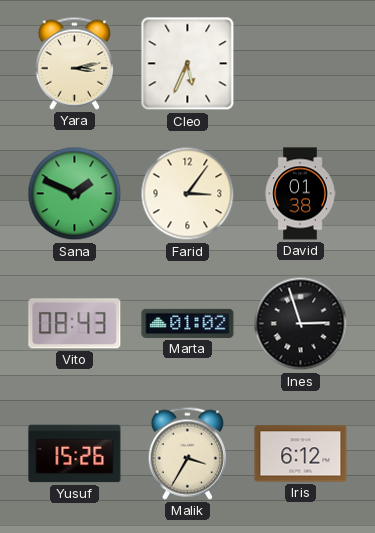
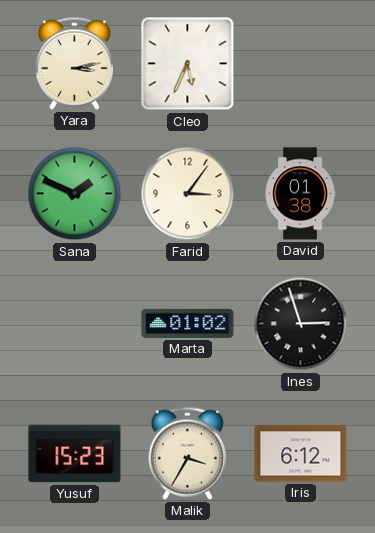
Vito: 08:43 -> none (75, 324)
Yusuf: 15:26 -> 15:23 (75, 454)
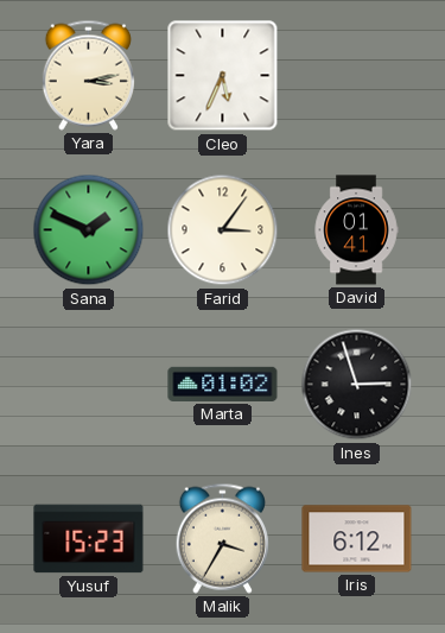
David: 01:38 -> 01:41 (356, 230)
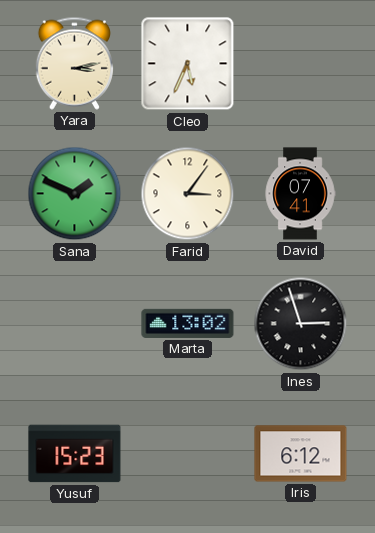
David: 01:41 -> 07:41 (300, 194)
Marta: 01:02 -> 13:02 (188, 323)
Malik: 3:35 -> none (222, 538)
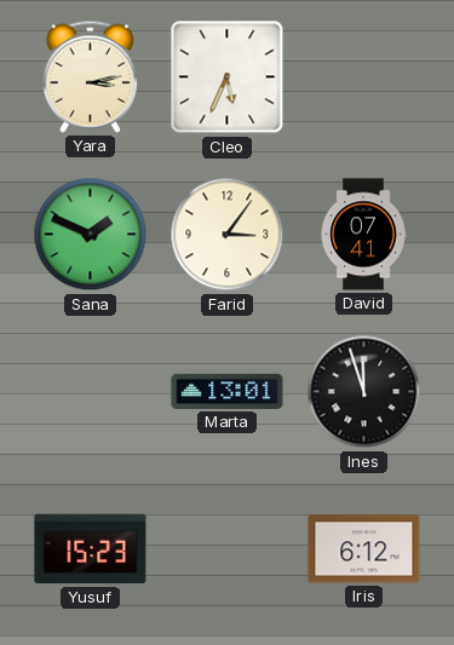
Marta: 13:02 -> 13:01 (228, 391)
Ines: 2:57 -> 11:57 (364, 392)
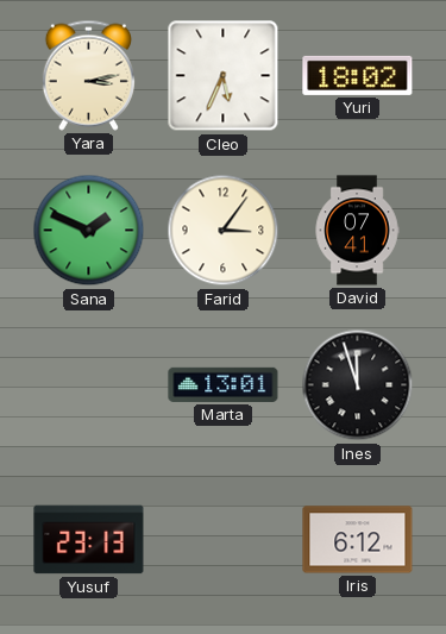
Yuri: none -> 18:02 (358, 75)
Yusuf: 15:23 -> 23:13 (89, 540)
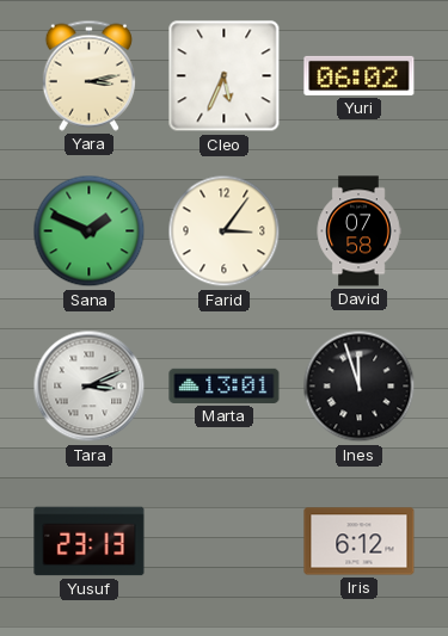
Yuri: 18:02 -> 06:02 (360, 75)
David: 07:41 -> 07:58 (358, 231)
Tara: none -> 3:11 (90, 387)
